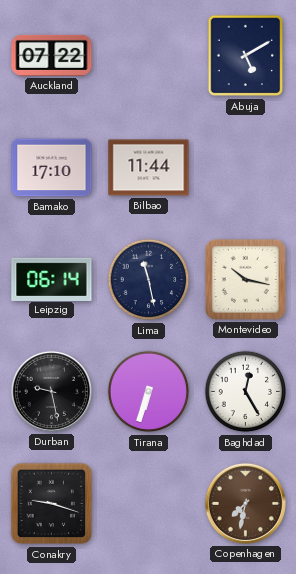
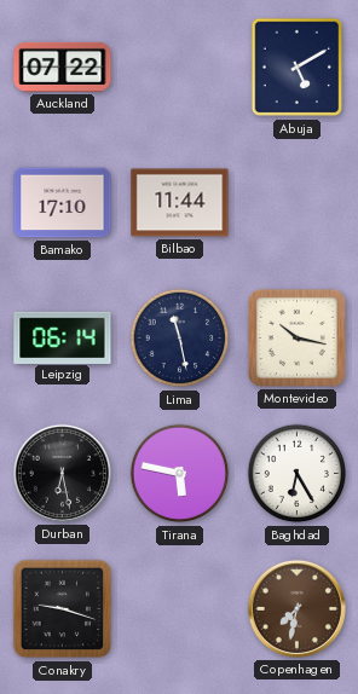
Durban: 9:28 -> 6:28 (62, 473)
Tirana: 6:33 -> 5:47 (180, 474)
Baghdad: 12:25 -> 6:25 (298, 474)
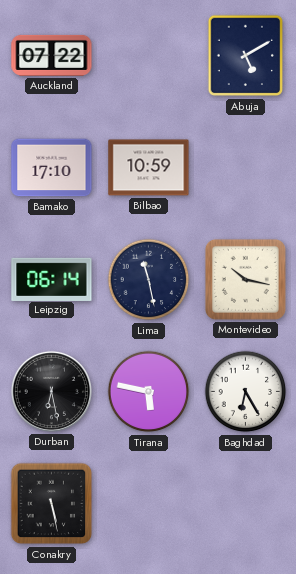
Bilbao: 11:44 -> 10:59 (149, 168)
Conakry: 9:18 -> 5:28 (52, 504)
Copenhagen: 7:32 -> none (296, 608)
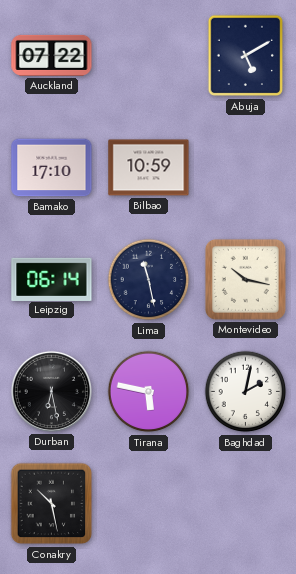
Baghdad: 6:25 -> 2:02 (246, 392)
Conakry: 5:28 -> 10:28 (52, 504)
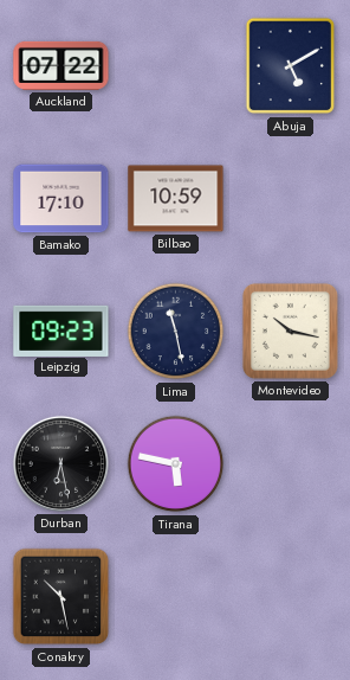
Leipzig: 06:14 -> 09:23 (61, 331)
Baghdad: 2:02 -> none (246, 392)
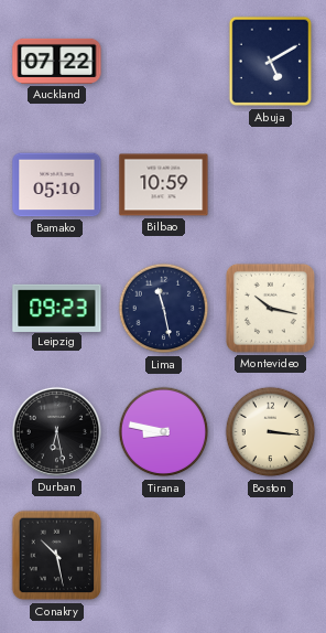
Bamako: 17:10 -> 05:10 (57, 185)
Tirana: 5:47 -> 8:47 (164, 432)
Boston: none -> 3:16 (271, 432)
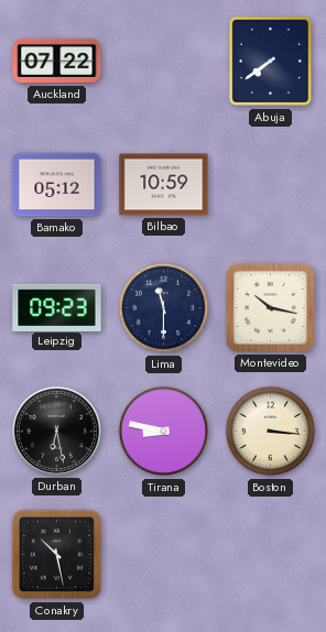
Abuja: 5:10 -> 7:39 (271, 62)
Bamako: 05:10 -> 05:12 (57, 185)
Lima: 11:28 -> 11:30 (164, 308)
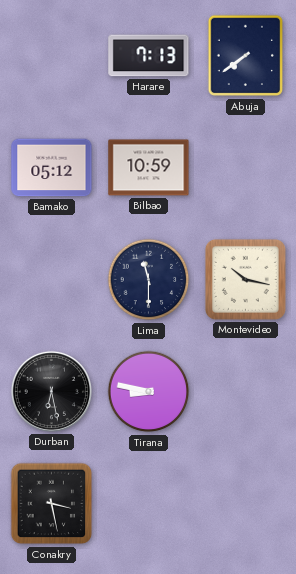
Auckland: 07:22 -> none (57, 61)
Harare: none -> 7:13 (149, 56)
Leipzig: 09:23 -> none (57, 307)
Boston: 3:16 -> none (271, 432)
Conakry: 10:28 -> 3:28 (52, 504)
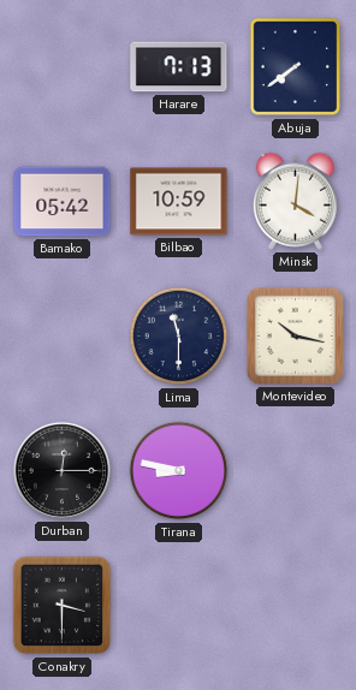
Bamako: 05:12 -> 05:42 (63, 202)
Minsk: none -> 4:01 (295, 201)
Durban: 6:28 -> 12:15 (61, 470)
Conakry: 3:28 -> 3:30 (63, 606)
